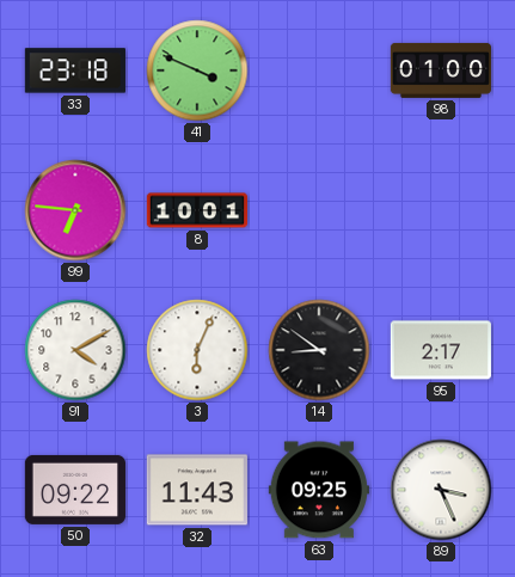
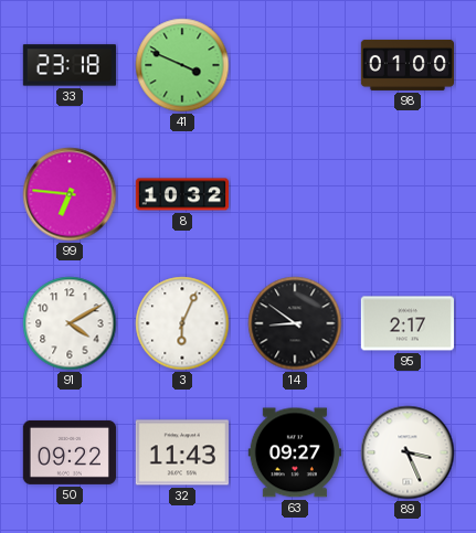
8: 10:01 -> 10:32 (181, 194)
63: 09:25 -> 09:27 (295, 452)
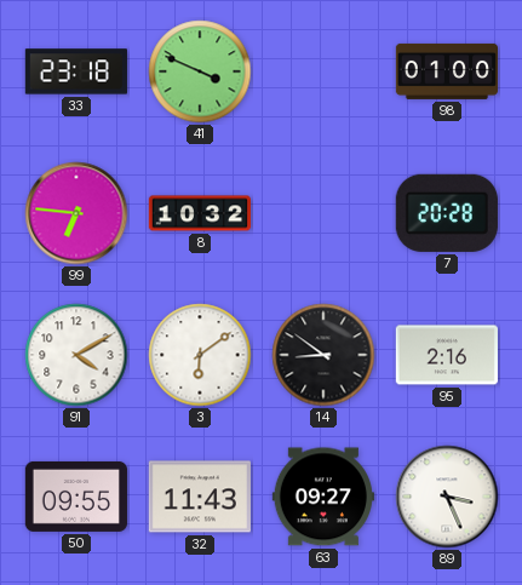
7: none -> 20:28 (447, 213)
3: 6:04 -> 6:09 (200, 355)
95: 2:17 -> 2:16 (447, 355)
50: 09:22 -> 09:55 (76, 497)
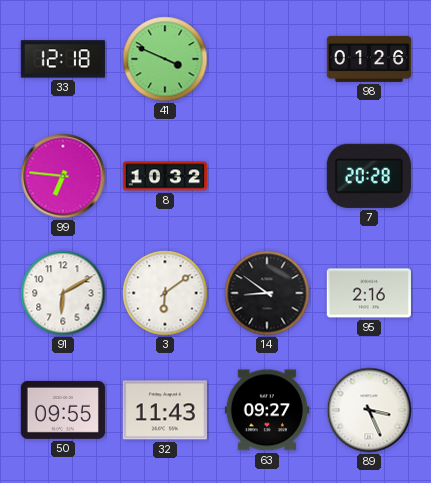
33: 23:18 -> 12:18 (63, 59)
98: 01:00 -> 01:26 (368, 59)
91: 4:10 -> 6:10 (63, 293)
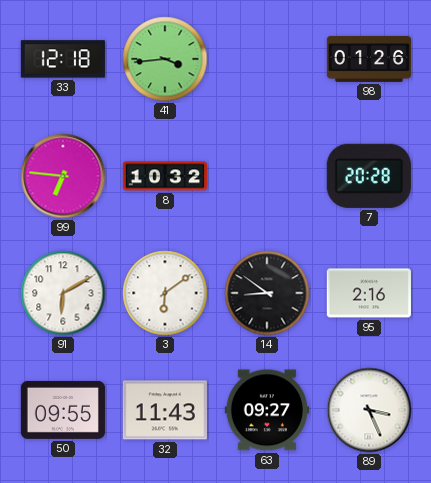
41: 3:49 -> 3:44 (165, 59)
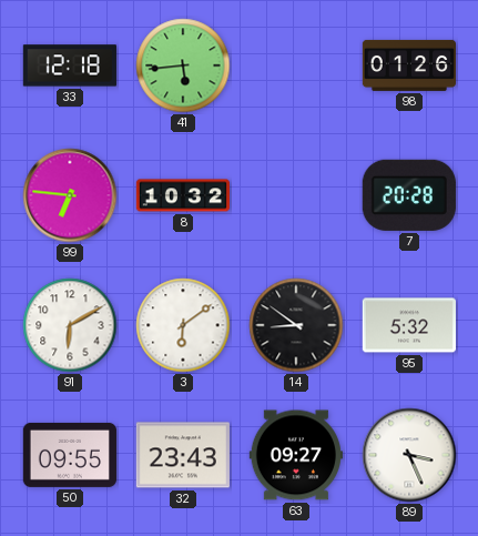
41: 3:44 -> 5:44 (183, 65)
95: 2:16 -> 5:32 (409, 325)
32: 11:43 -> 23:43 (183, 455)
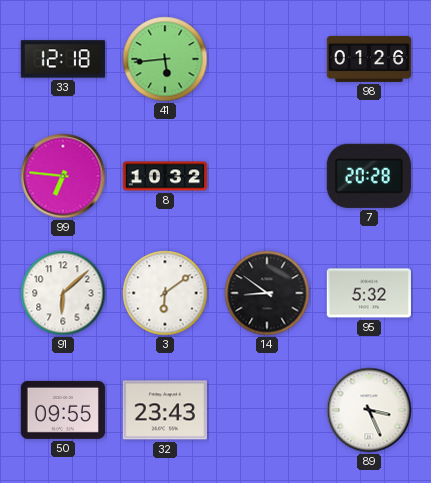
91: 6:10 -> 6:08 (63, 293)
63: 09:27 -> none (296, 455)
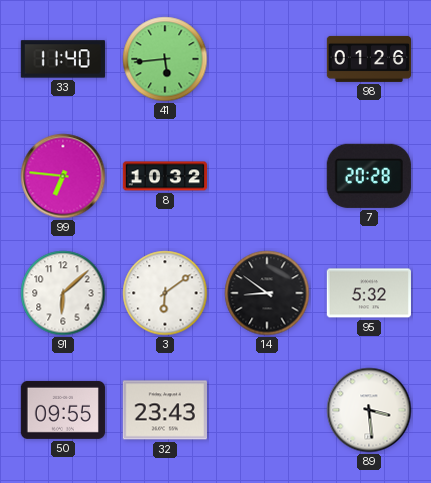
33: 12:18 -> 11:40 (63, 59)
89: 3:26 -> 3:29 (369, 410)
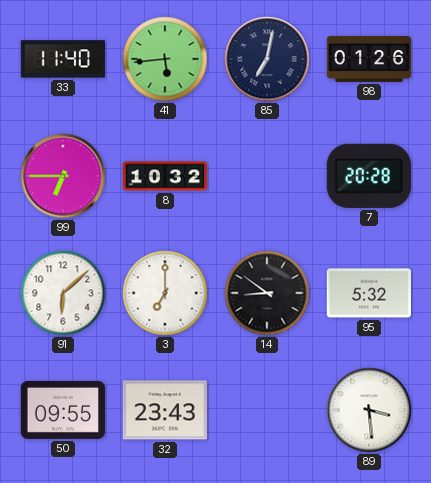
85: none -> 7:02 (267, 59)
99: 6:46 -> 6:45 (63, 176)
3: 6:09 -> 7:00 (165, 293)
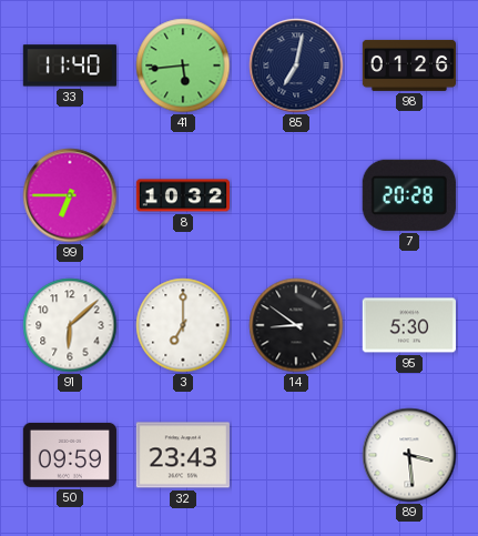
95: 5:32 -> 5:30 (409, 325)
50: 09:55 -> 09:59 (70, 455)
